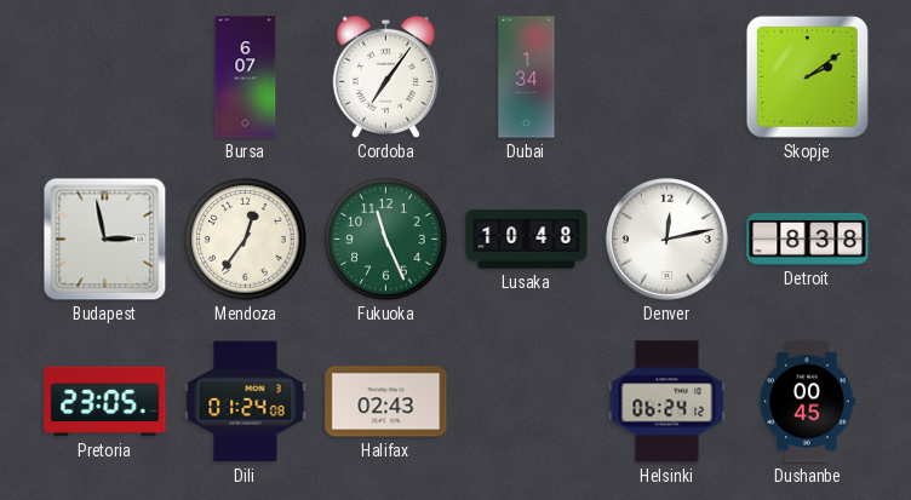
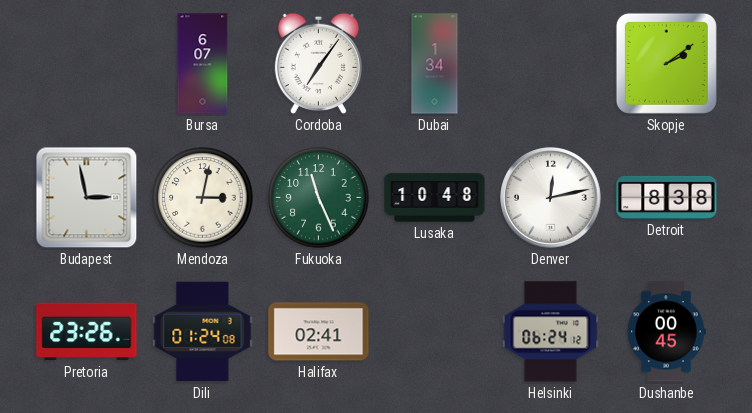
Mendoza: 12:36 -> 3:02 (203, 198)
Pretoria: 23:05 -> 23:26 (87, 332)
Halifax: 02:43 -> 02:41 (319, 332)
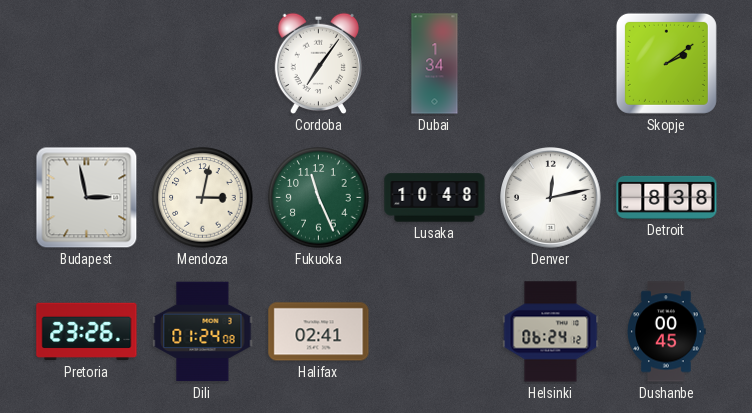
Bursa: 6:07 -> none (203, 64)
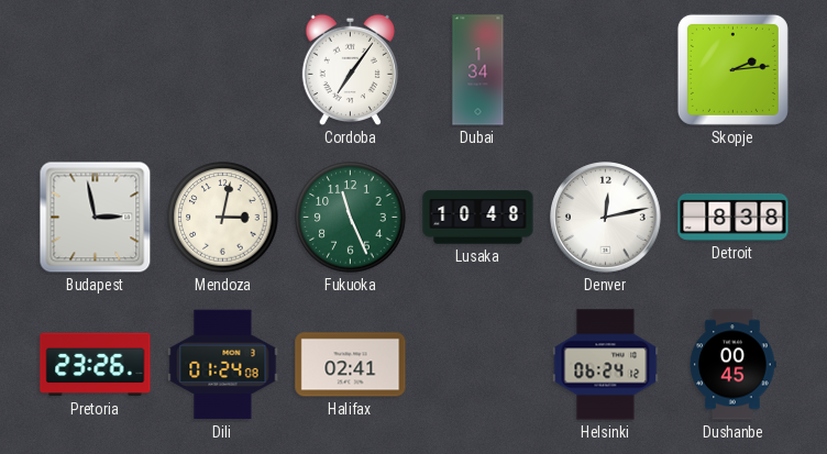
Skopje: 2:09 -> 2:14 (732, 69)
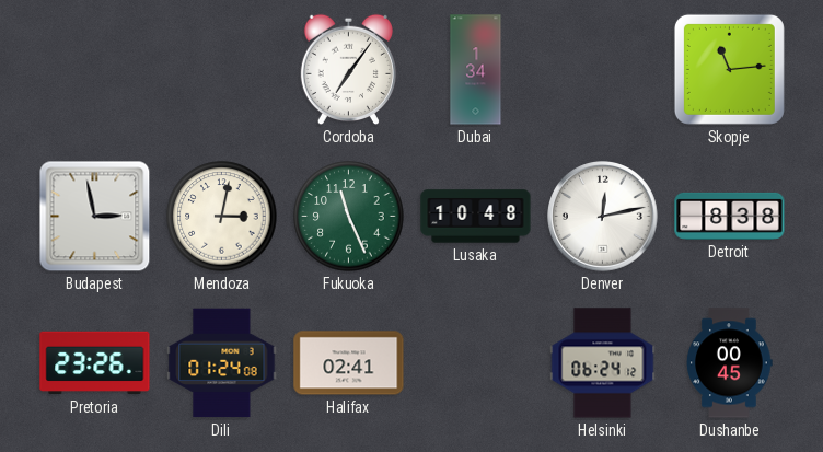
Skopje: 2:14 -> 11:14 (729, 69)
